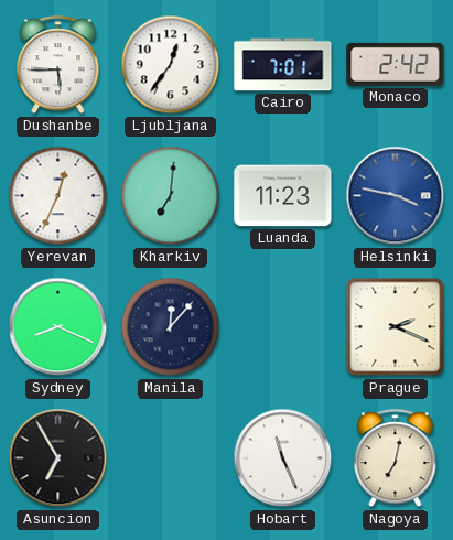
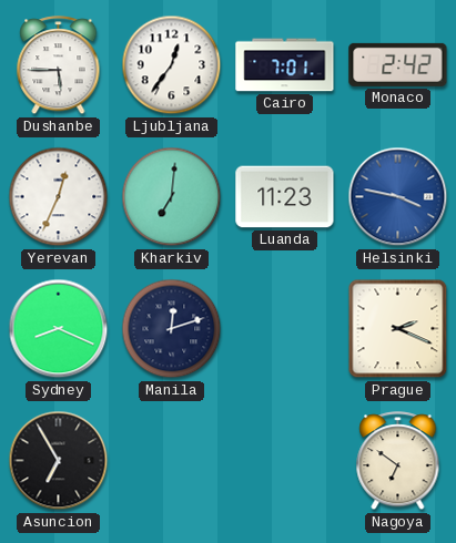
Manila: 12:07 -> 12:12 (172, 329)
Hobart: 11:26 -> none (283, 458)
Nagoya: 7:02 -> 6:51 (398, 461)
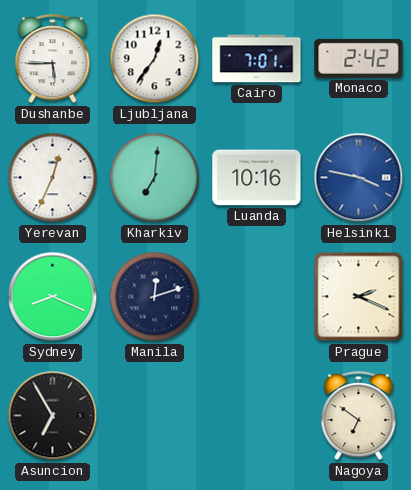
Luanda: 11:23 -> 10:16 (257, 178)
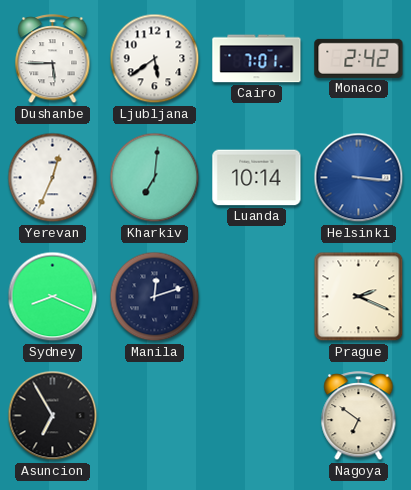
Ljubljana: 12:36 -> 5:39 (155, 59)
Luanda: 10:16 -> 10:14 (257, 178)
Helsinki: 3:47 -> 3:16 (359, 178)
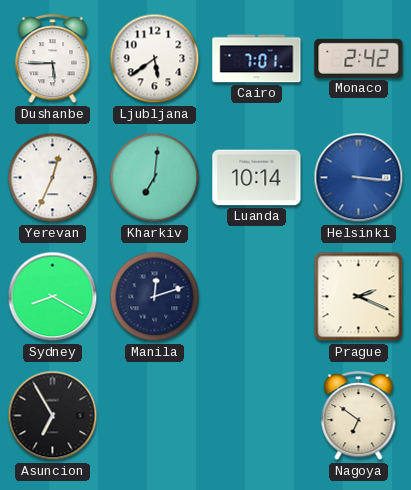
Sydney: 8:19 -> 8:20 (53, 297)
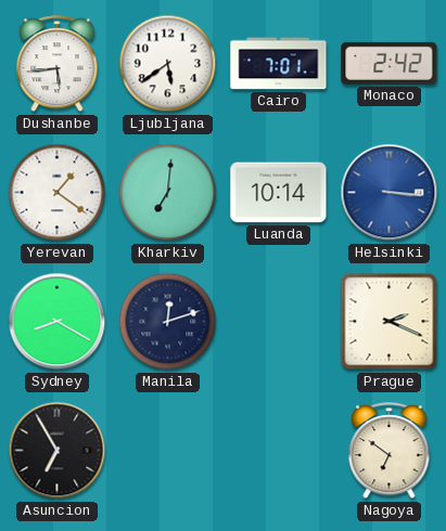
Dushanbe: 5:45 -> 5:44 (58, 64)
Yerevan: 12:34 -> 1:21 (58, 193)
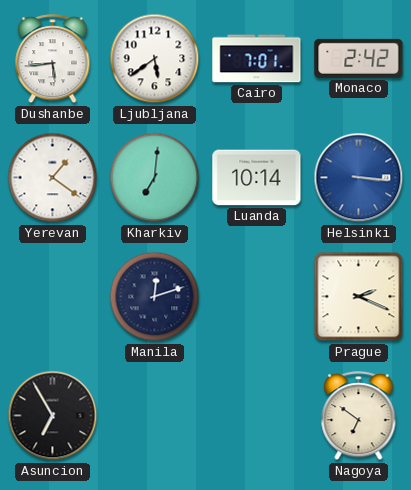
Sydney: 8:20 -> none (58, 322)
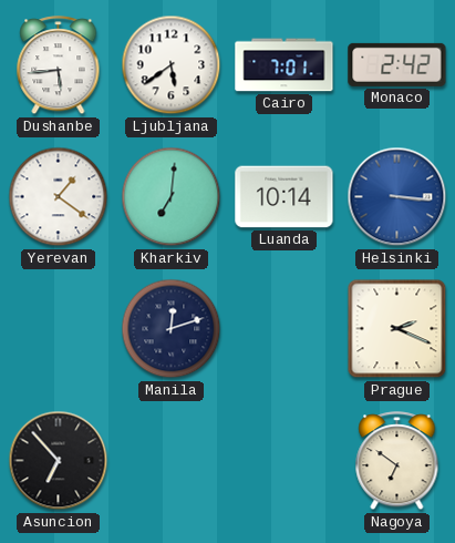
Asuncion: 6:55 -> 6:53 (59, 461)
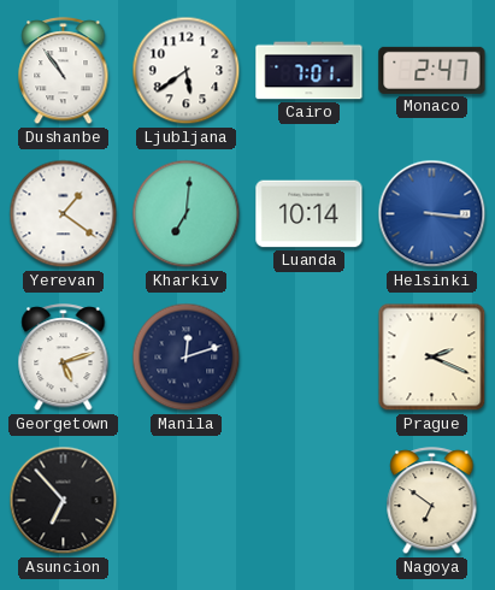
Dushanbe: 5:44 -> 10:54 (64, 71)
Monaco: 2:42 -> 2:47 (432, 70)
Georgetown: none -> 5:12 (64, 358)
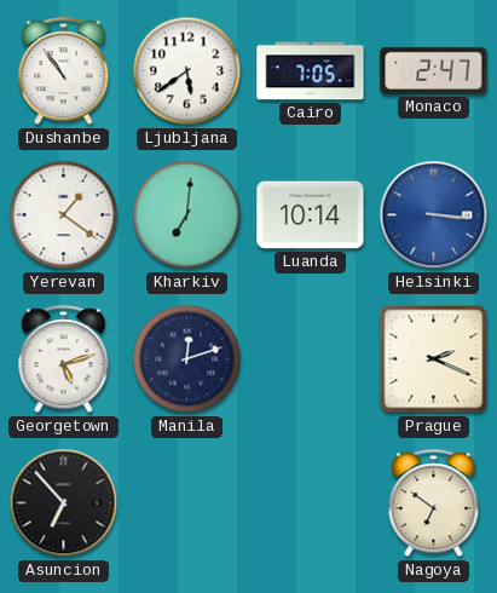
Cairo: 7:01 -> 7:05 (311, 71)
